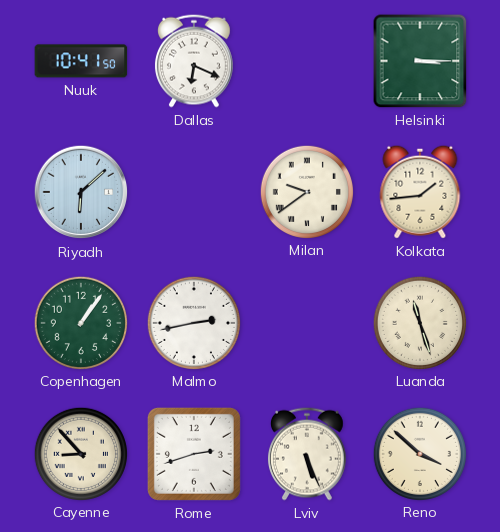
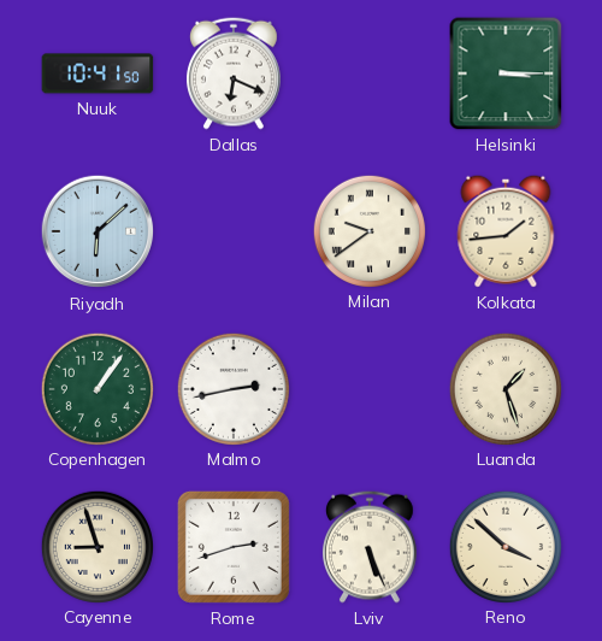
Luanda: 11:27 -> 1:27 (504, 388)
Cayenne: 8:53 -> 8:57 (96, 546)
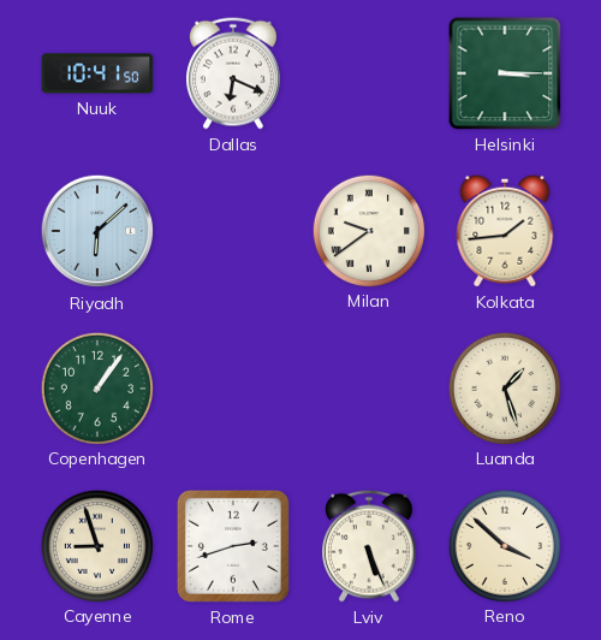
Malmo: 2:43 -> none (232, 388)
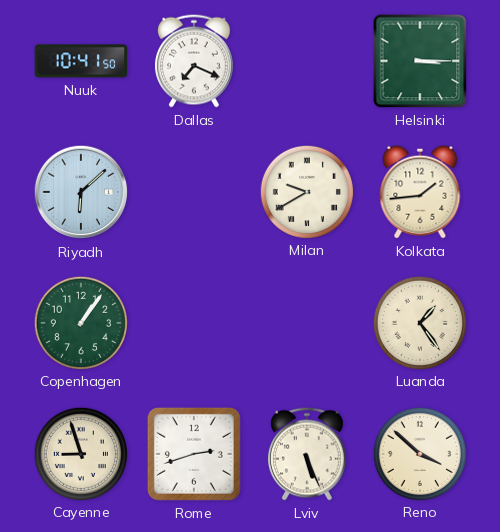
Dallas: 6:19 -> 7:19 (194, 61)
Milan: 9:39 -> 9:40 (306, 191)
Luanda: 1:27 -> 1:24 (419, 322)
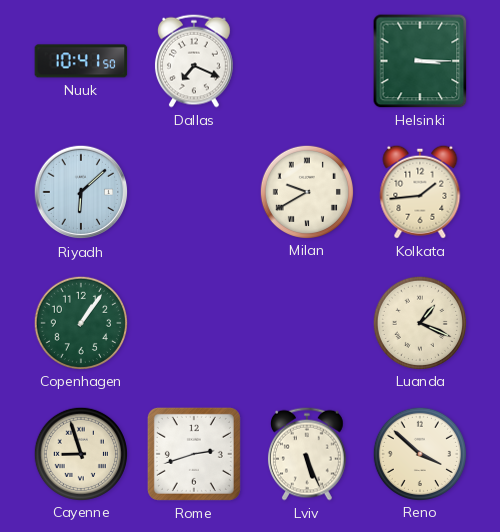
Luanda: 1:24 -> 1:19 (419, 322)
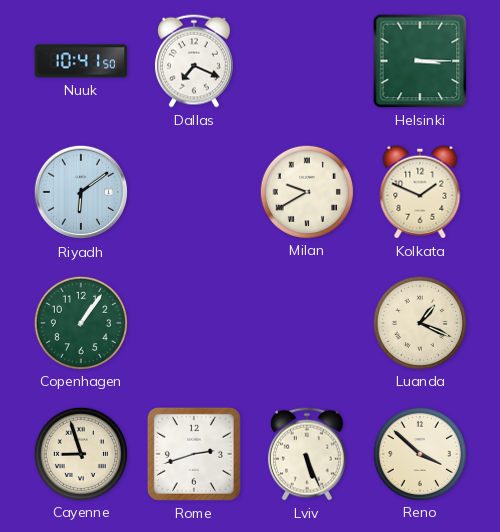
Riyadh: 6:08 -> 6:09 (81, 192)
Kolkata: 1:44 -> 1:49 (420, 192)
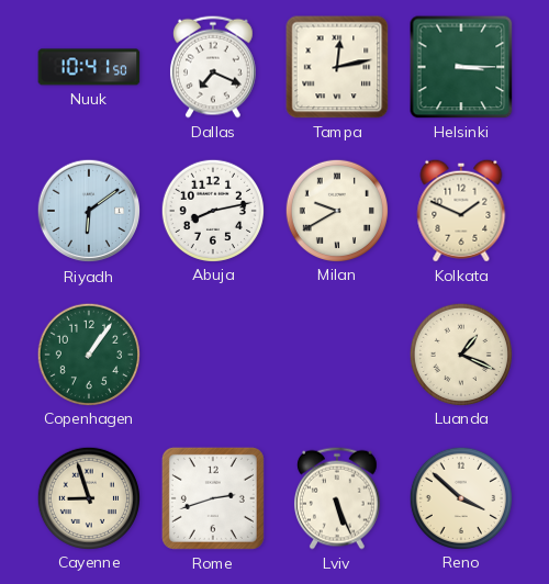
Tampa: none -> 12:13 (337, 67)
Abuja: none -> 8:13 (212, 210)
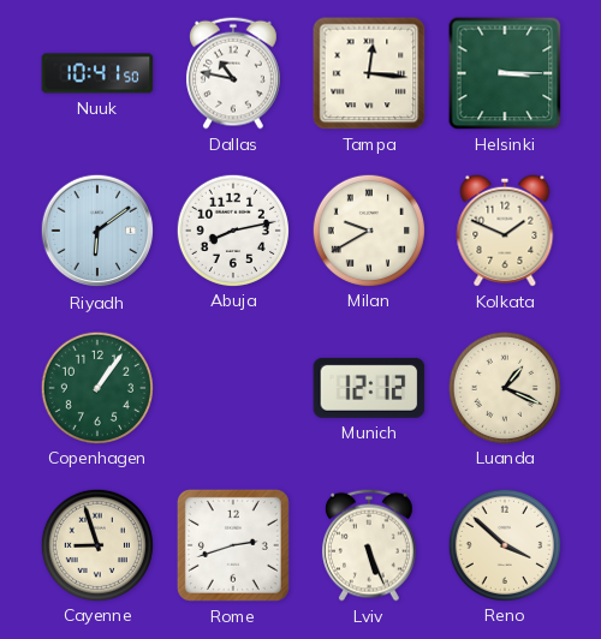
Dallas: 7:19 -> 10:47 (233, 73)
Tampa: 12:13 -> 12:16 (369, 73)
Munich: none -> 12:12 (369, 388)
